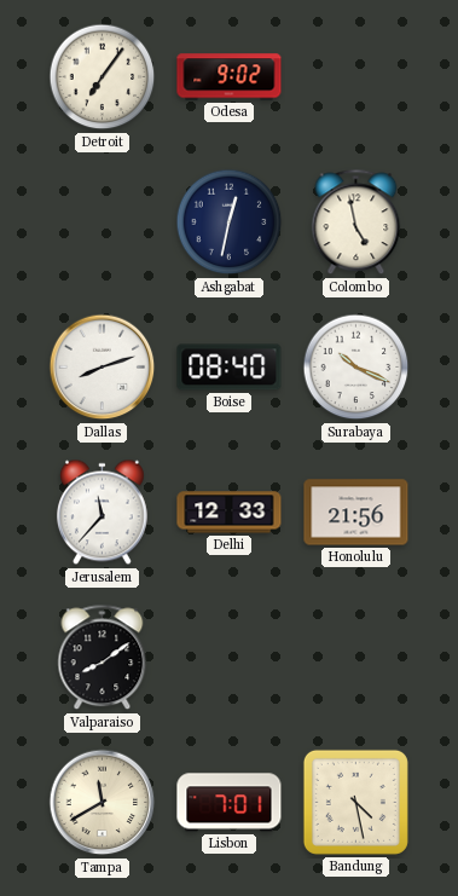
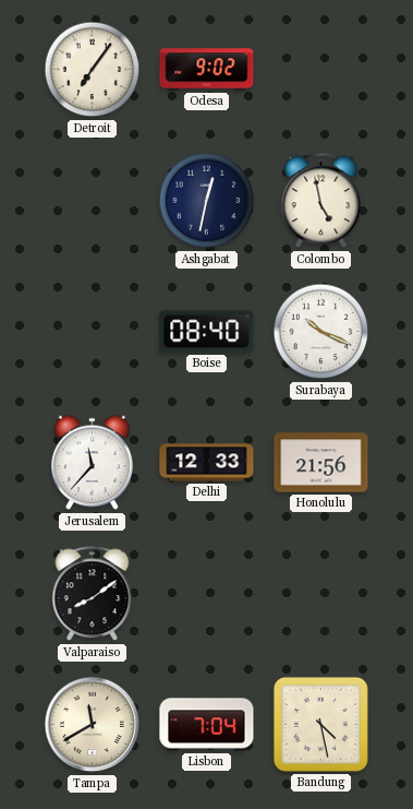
Dallas: 8:12 -> none (103, 368)
Lisbon: 7:01 -> 7:04 (207, 725)
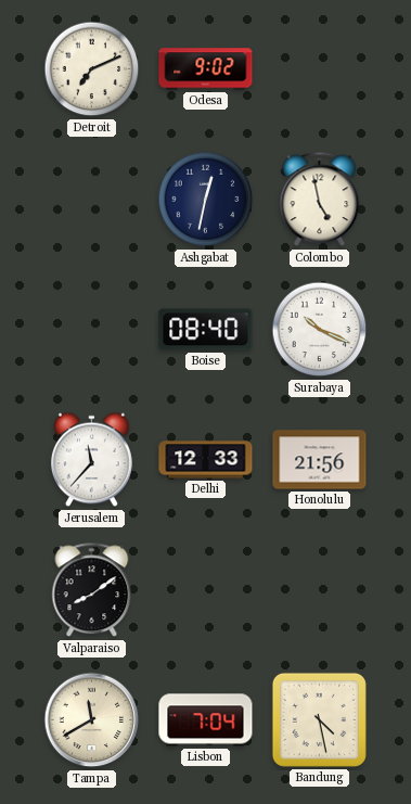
Detroit: 7:06 -> 7:11 (92, 69)
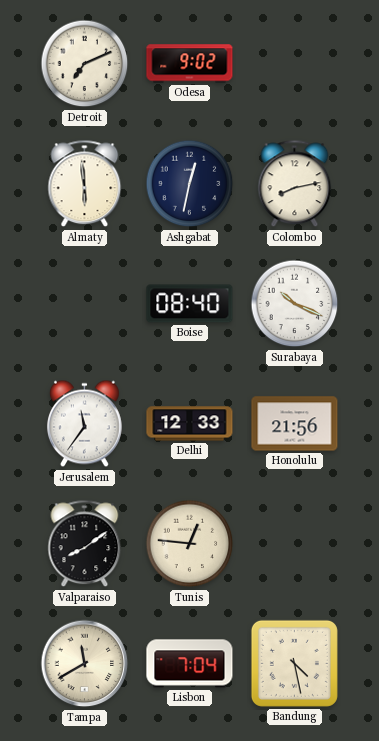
Almaty: none -> 5:59 (85, 184)
Colombo: 4:58 -> 8:13 (295, 184)
Jerusalem: 11:37 -> 11:36 (84, 424)
Tunis: none -> 12:46 (190, 544)
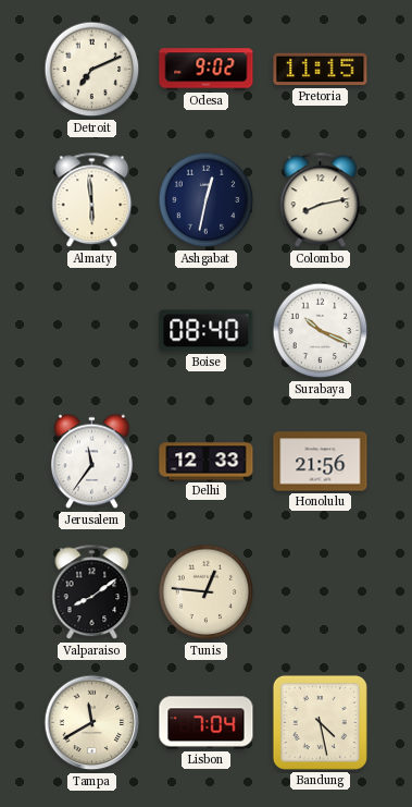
Pretoria: none -> 11:15 (321, 70)
